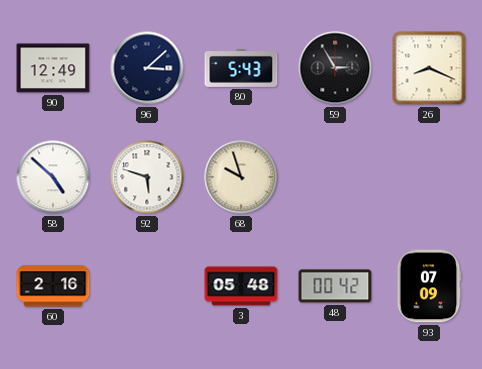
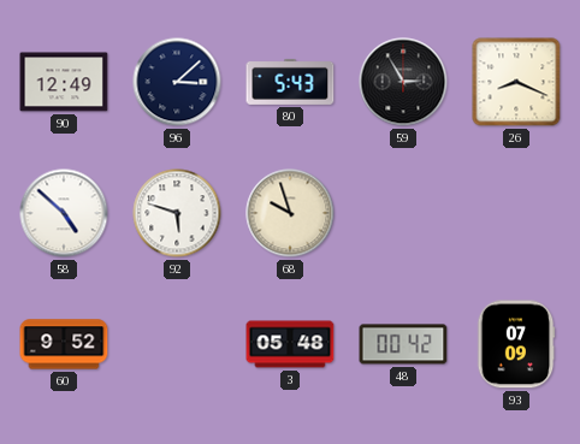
60: 2:16 -> 9:52 (64, 344)
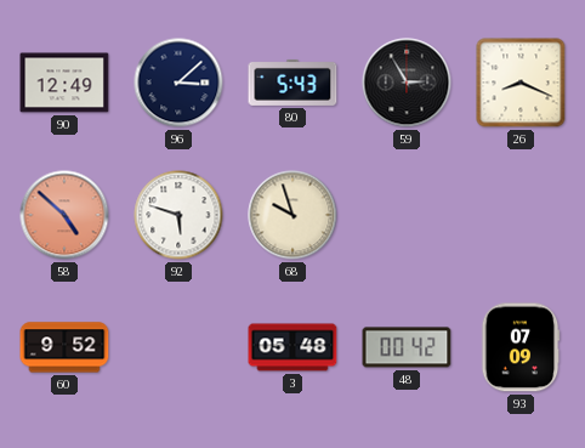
58 dial: white -> salmon (64, 215)
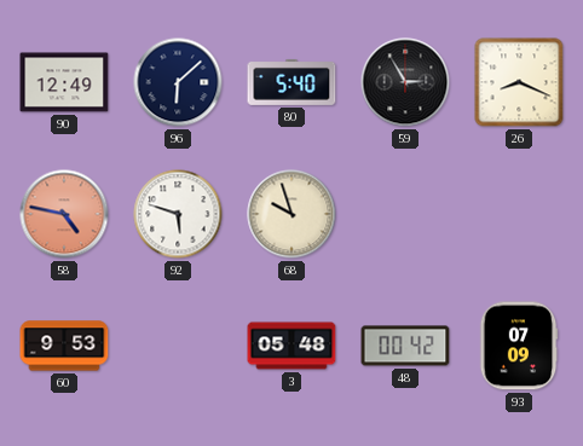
96: 3:08 -> 6:08 (178, 82)
80: 5:43 -> 5:40 (291, 82)
58: 4:52 -> 4:47 (64, 214)
60: 9:52 -> 9:53 (64, 346)
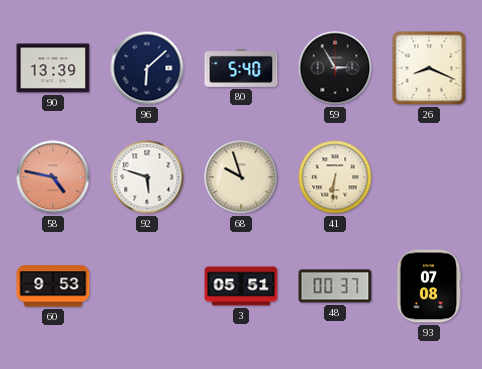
90: 12:49 -> 13:39 (53, 68)
41: none -> 6:31 (335, 177)
3: 05:48 -> 05:51 (241, 286)
48: 00:42 -> 00:37 (335, 286)
93: 07:09 -> 07:08 (429, 286)
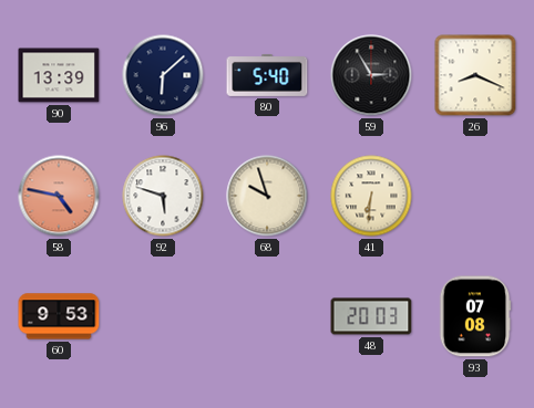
3: 05:51 -> none (241, 286)
48: 00:37 -> 20:03 (371, 316)
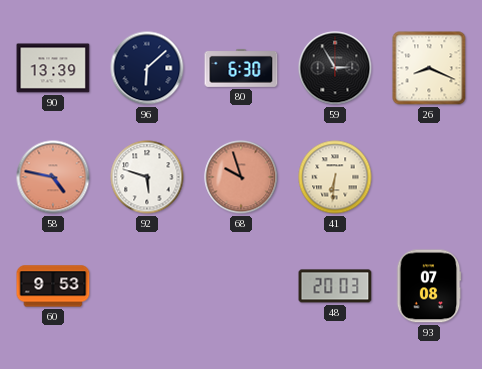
80: 5:40 -> 6:30 (241, 68)
68 dial: cream -> salmon (241, 177)
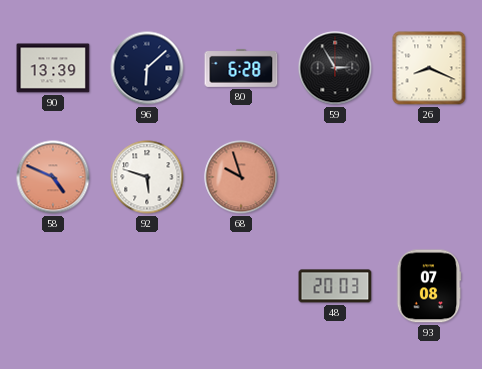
80: 6:30 -> 6:28 (241, 68)
58: 4:47 -> 4:49 (53, 177)
41: 6:31 -> none (335, 177)
60: 9:53 -> none (53, 286)
